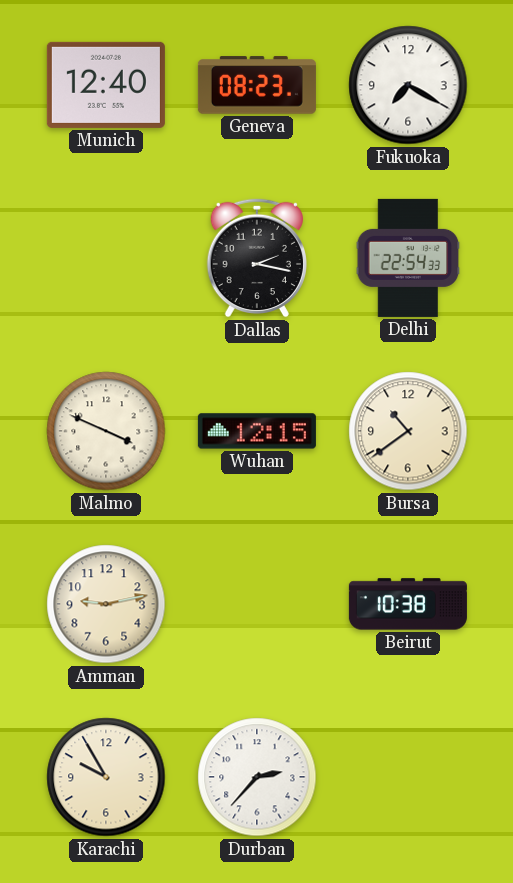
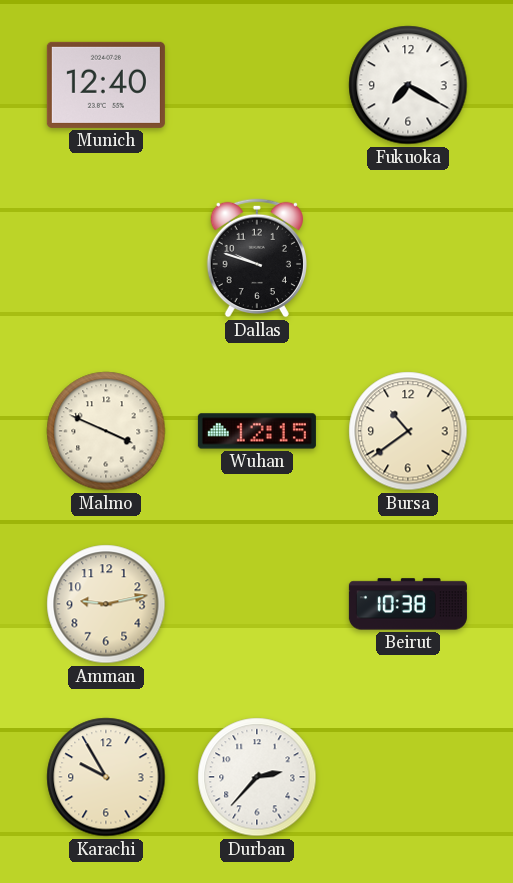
Geneva: 08:23 -> none (257, 85)
Dallas: 2:17 -> 9:48 (257, 258)
Delhi: 22:54 -> none (408, 258)
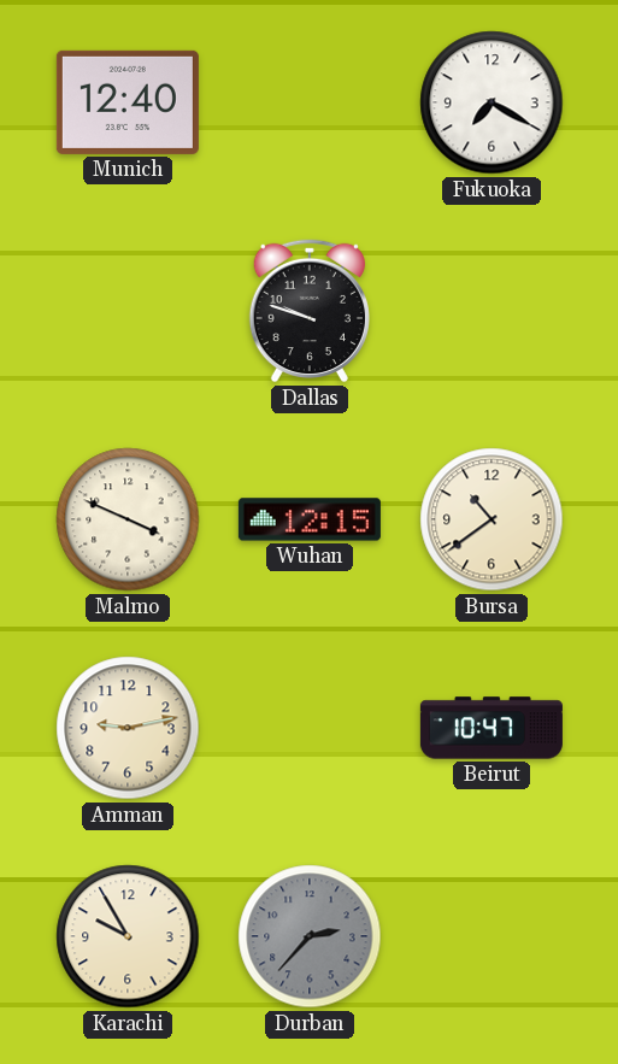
Beirut: 10:38 -> 10:47 (492, 728)
Durban dial: white -> grey (310, 936)
